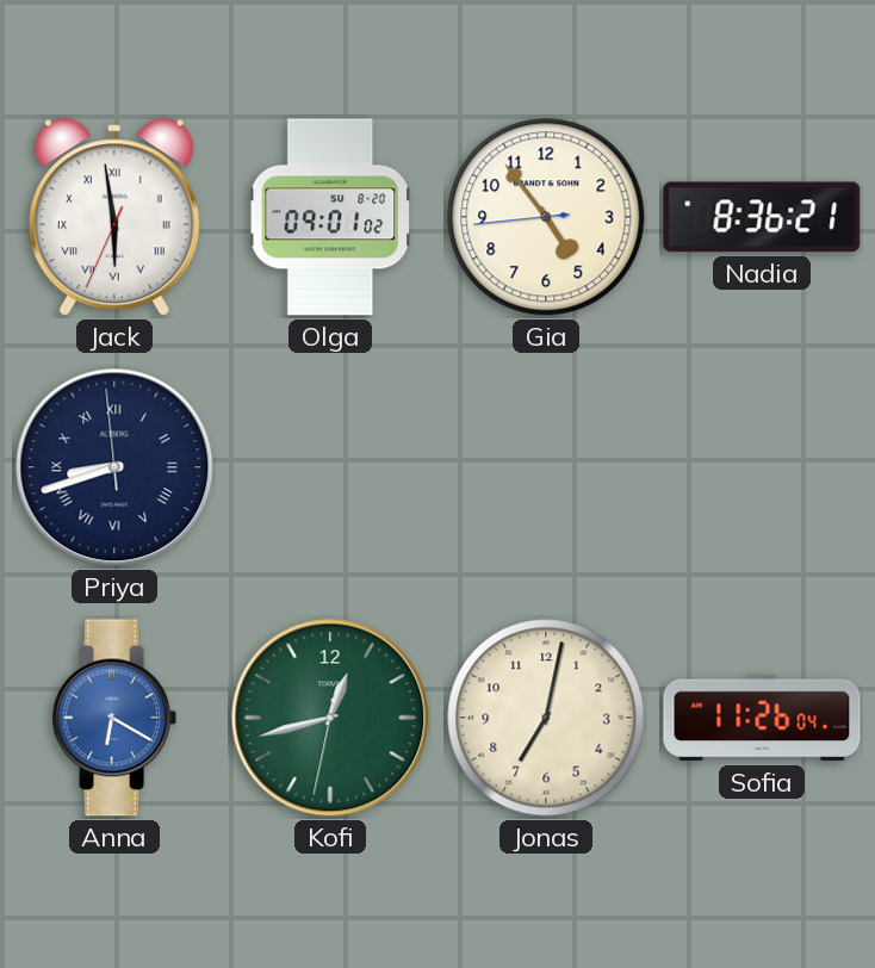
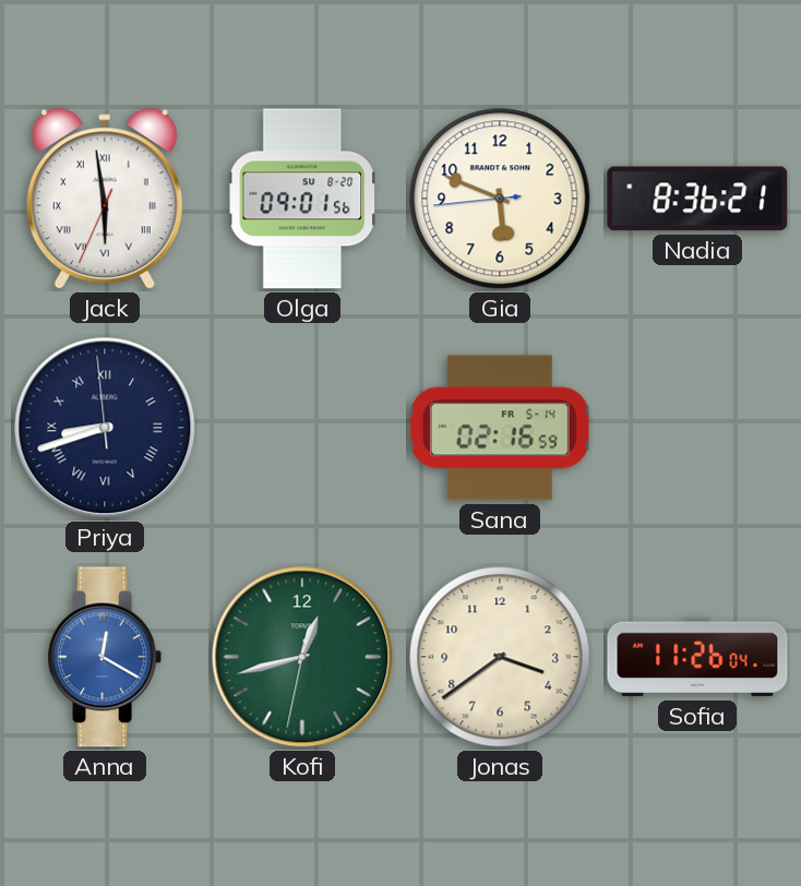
Olga: 09:01:02 -> 09:01:56 (303, 199)
Gia: 4:53 -> 5:48 (500, 199)
Sana: none -> 02:16 (500, 428)
Anna: 6:20 -> 12:20 (105, 657)
Jonas: 7:02 -> 3:39 (500, 657)
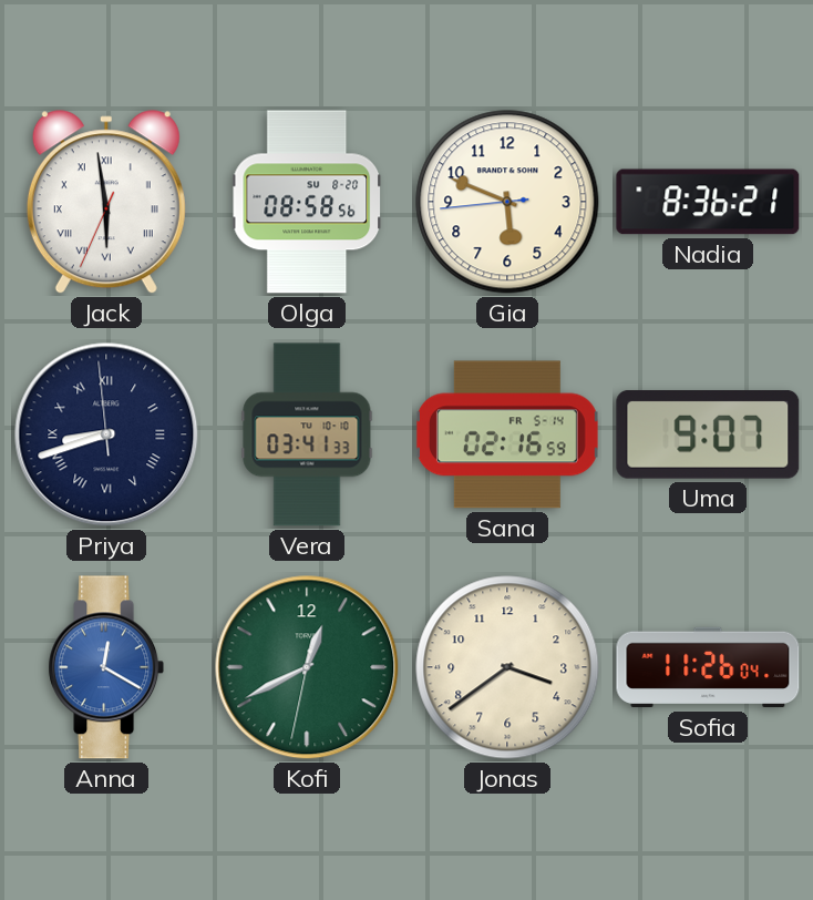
Olga: 09:01 -> 08:58 (308, 202)
Vera: none -> 03:41 (307, 434)
Uma: none -> 9:07 (708, 436)
Kofi: 12:42 -> 12:40 (307, 667)
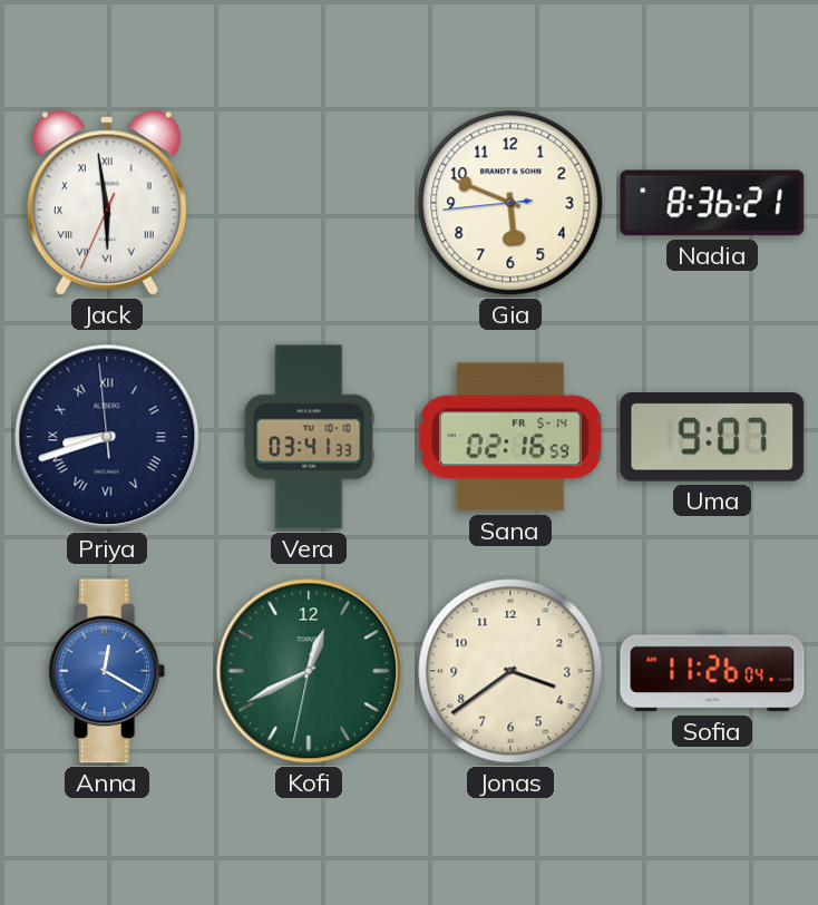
Olga: 08:58 -> none (308, 202)
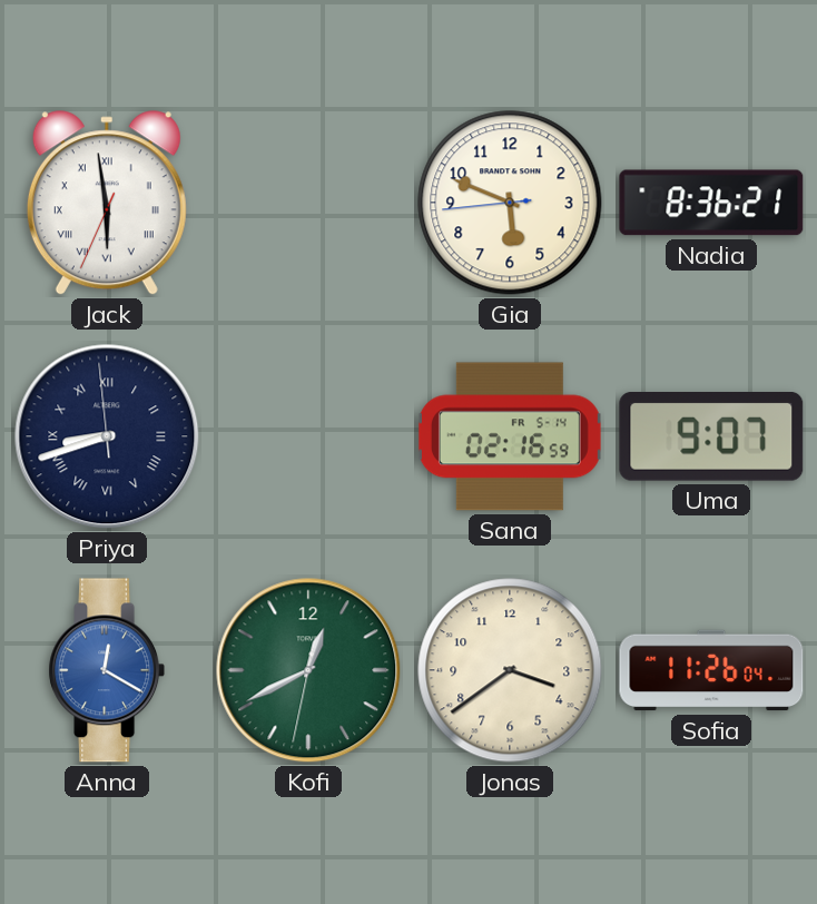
Vera: 03:41 -> none (309, 437)
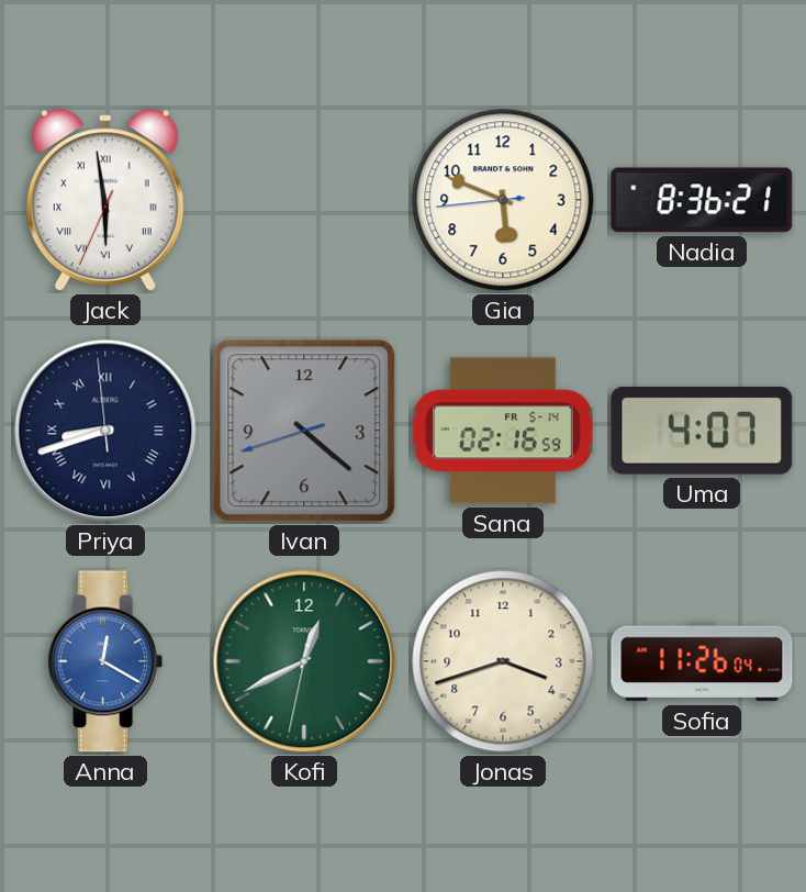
Ivan: none -> 4:21 (304, 431)
Uma: 9:07 -> 4:07 (702, 432)
Jonas: 3:39 -> 3:42 (503, 661)
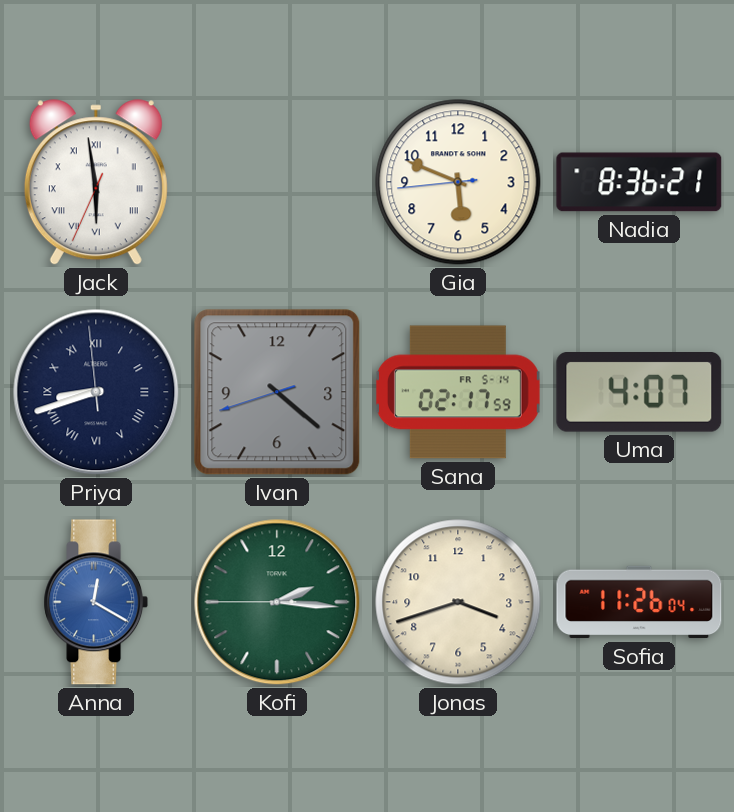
Sana: 02:16 -> 02:17 (458, 392)
Kofi: 12:40 -> 2:15 (277, 602)
